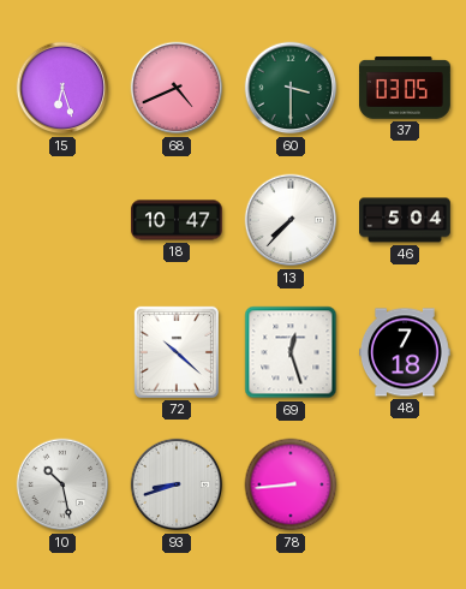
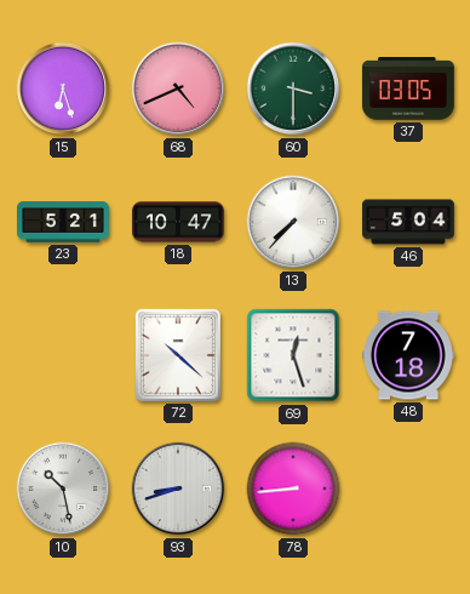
23: none -> 5:21 (64, 222)
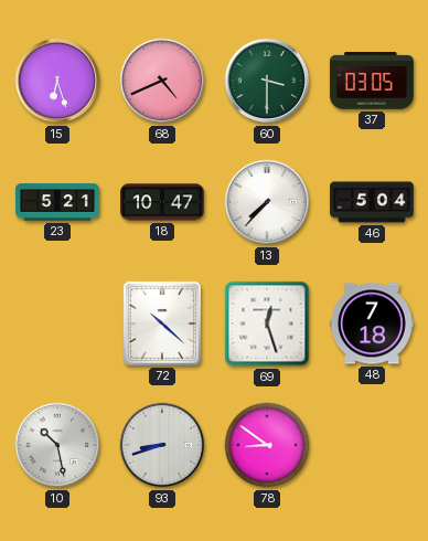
78: 8:44 -> 8:51 (267, 445)
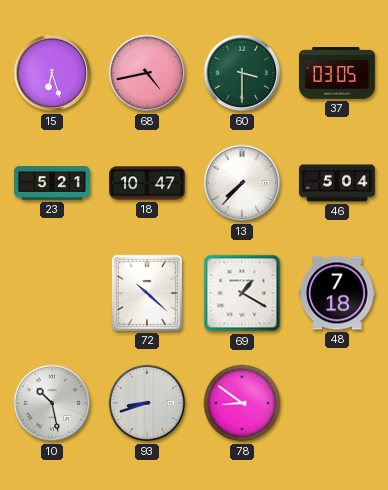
68: 4:41 -> 4:43 (147, 73)
69: 12:27 -> 1:20 (242, 293)
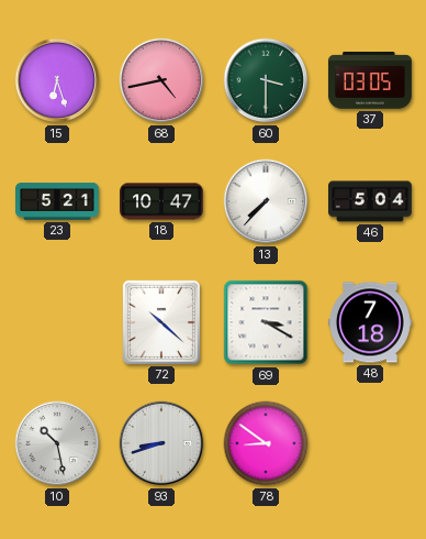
69: 1:20 -> 3:20 (266, 322)
